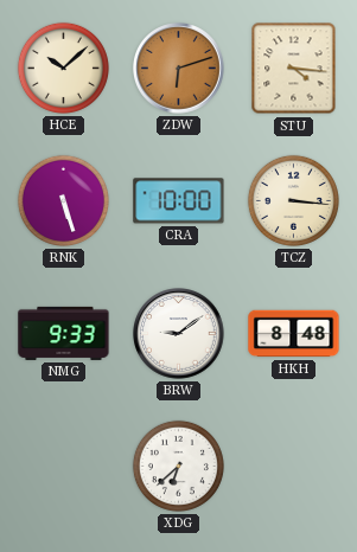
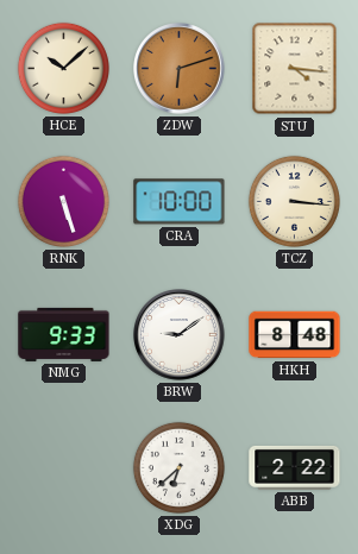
ABB: none -> 2:22 (295, 467)
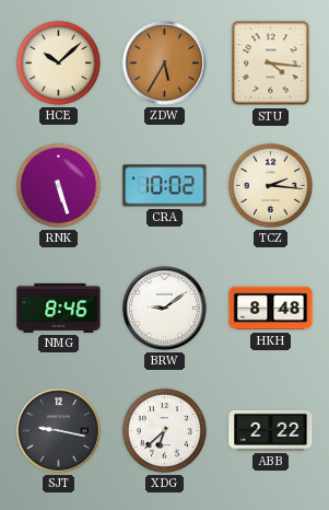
ZDW: 6:12 -> 5:35 (165, 63)
CRA: 10:00 -> 10:02 (165, 186)
TCZ: 3:16 -> 2:16 (270, 185)
NMG: 9:33 -> 8:46 (59, 308)
SJT: none -> 9:17 (59, 431)
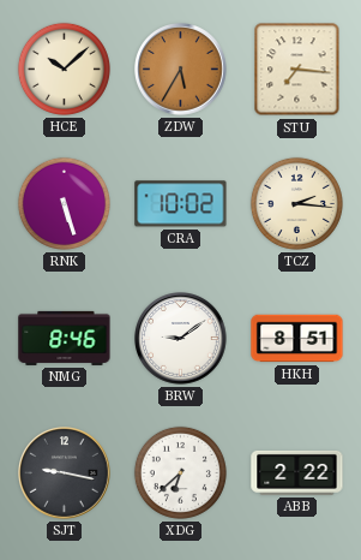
STU: 4:16 -> 7:16 (297, 70)
HKH: 8:48 -> 8:51 (297, 339)
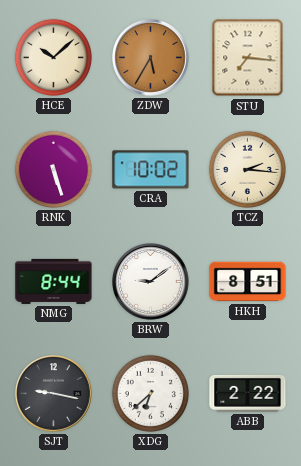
NMG: 8:46 -> 8:44 (54, 281)
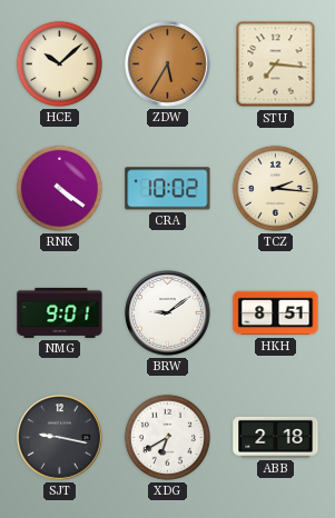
RNK: 5:27 -> 4:21 (59, 188)
NMG: 8:44 -> 9:01 (60, 312)
XDG: 6:38 -> 6:40 (167, 437)
ABB: 2:22 -> 2:18 (276, 437)
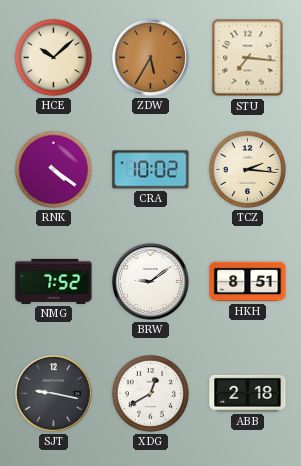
NMG: 9:01 -> 7:52 (54, 281)
XDG: 6:40 -> 12:40 (150, 393)
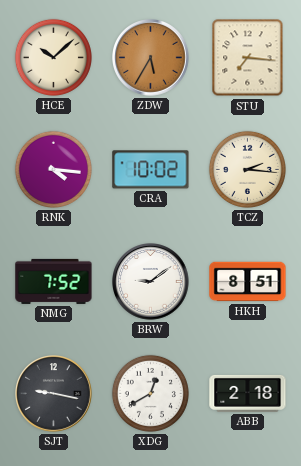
RNK: 4:21 -> 4:16 (53, 169)
